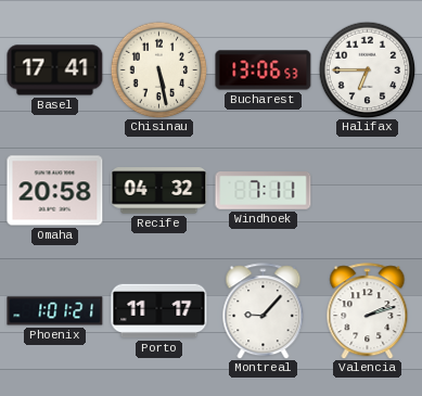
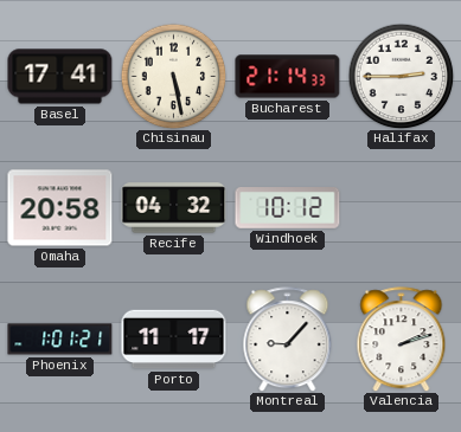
Bucharest: 13:06 -> 21:14 (288, 77)
Halifax: 6:45 -> 2:45 (401, 76)
Windhoek: 7:11 -> 10:12 (288, 208)
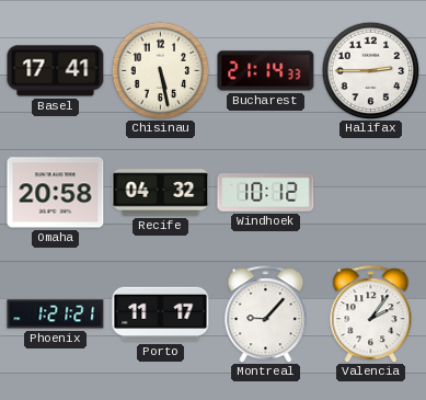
Phoenix: 1:01 -> 1:21 (56, 315)
Valencia: 2:12 -> 2:06 (371, 315)
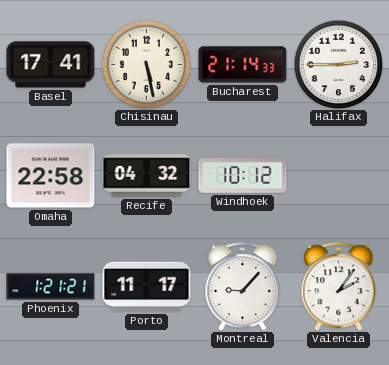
Omaha: 20:58 -> 22:58 (51, 176)
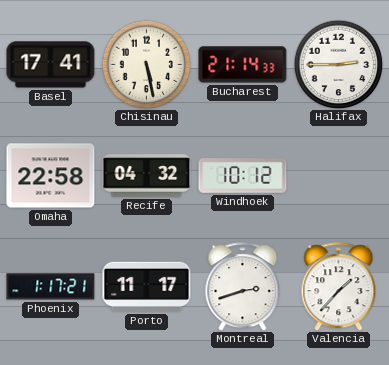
Phoenix: 1:21 -> 1:17 (51, 287)
Montreal: 9:07 -> 2:42 (243, 287)
Valencia: 2:06 -> 1:37 (339, 287)
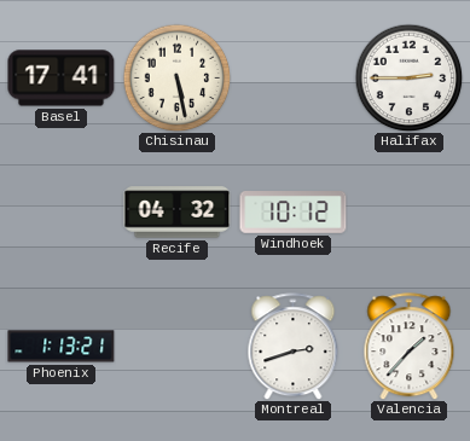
Bucharest: 21:14 -> none (243, 65)
Omaha: 22:58 -> none (51, 176)
Phoenix: 1:17 -> 1:13 (62, 347)
Porto: 11:17 -> none (147, 287)
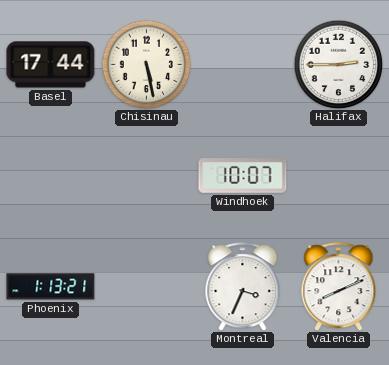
Basel: 17:41 -> 17:44 (51, 65)
Recife: 04:32 -> none (178, 213)
Windhoek: 10:12 -> 10:07 (243, 176)
Montreal: 2:42 -> 3:34 (243, 287)
Valencia: 1:37 -> 8:11 (339, 287)
